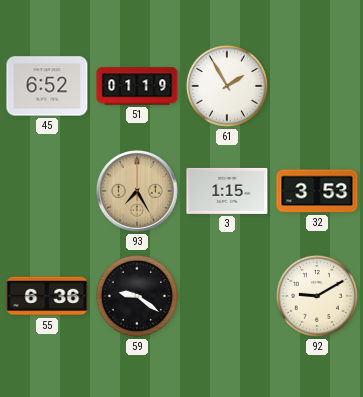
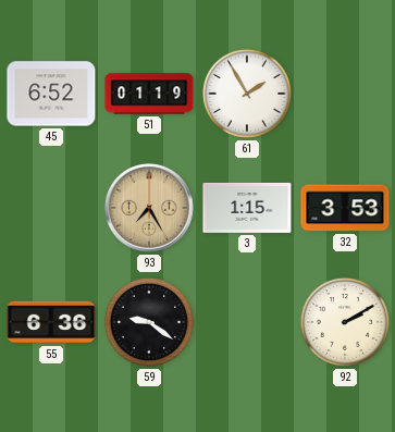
92: 9:10 -> 2:10 (345, 322)
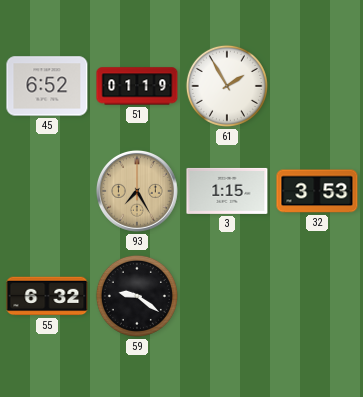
55: 6:36 -> 6:32 (47, 296)
92: 2:10 -> none (345, 322)
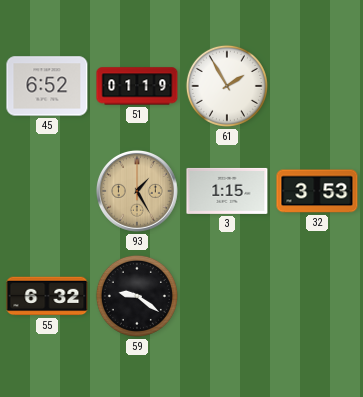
93: 7:25 -> 1:25 (137, 191)
